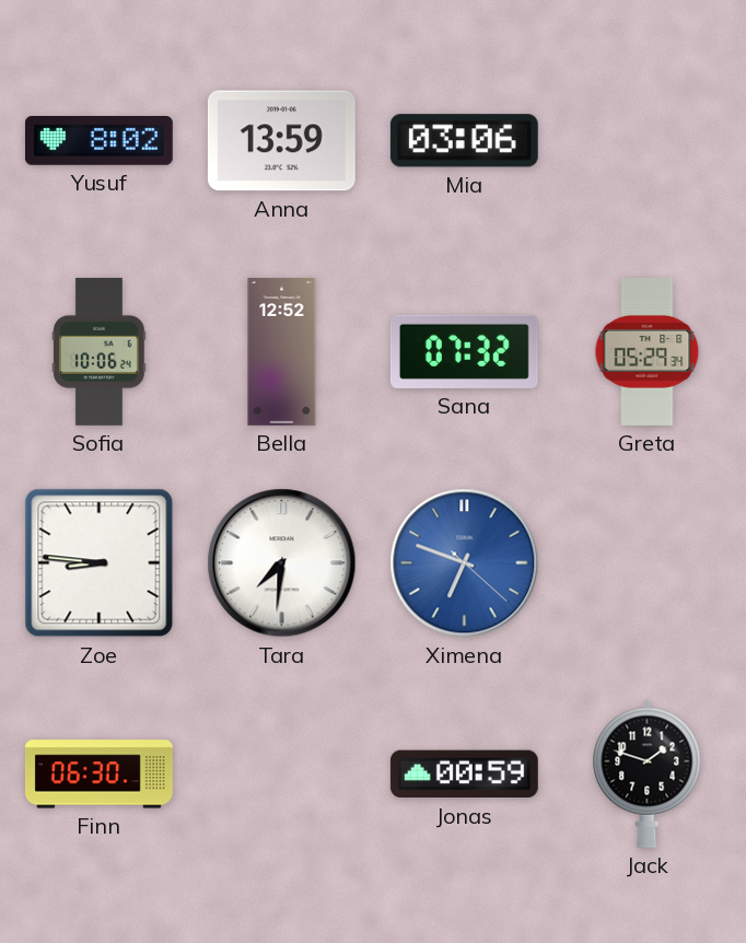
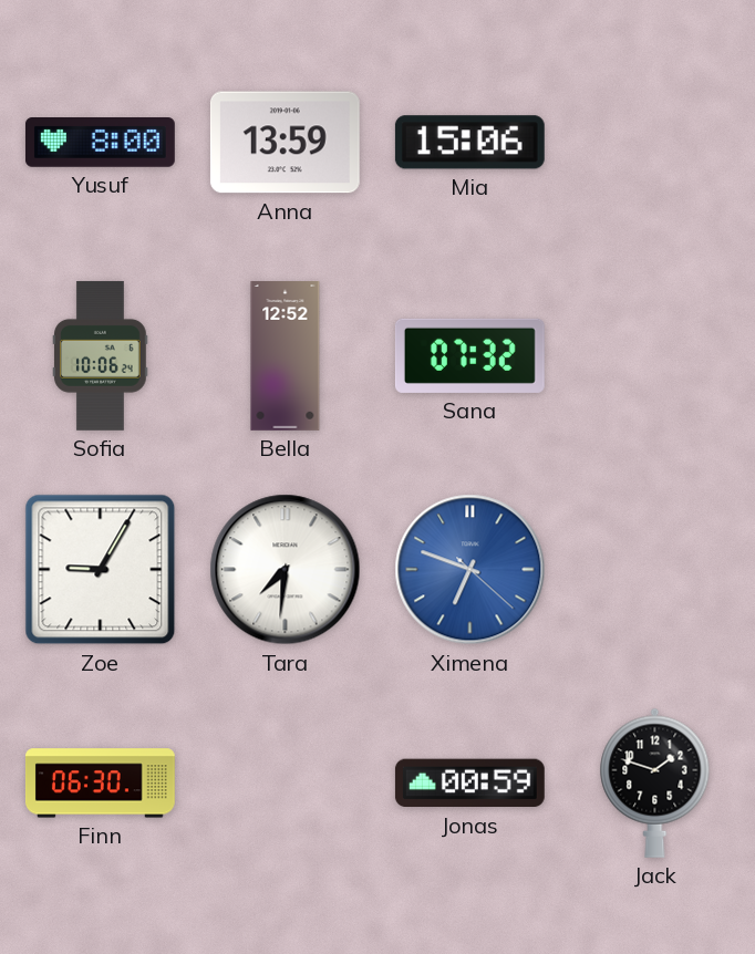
Yusuf: 8:02 -> 8:00 (100, 143)
Mia: 03:06 -> 15:06 (469, 143)
Greta: 05:29 -> none (648, 351)
Zoe: 8:46 -> 9:05 (101, 570)
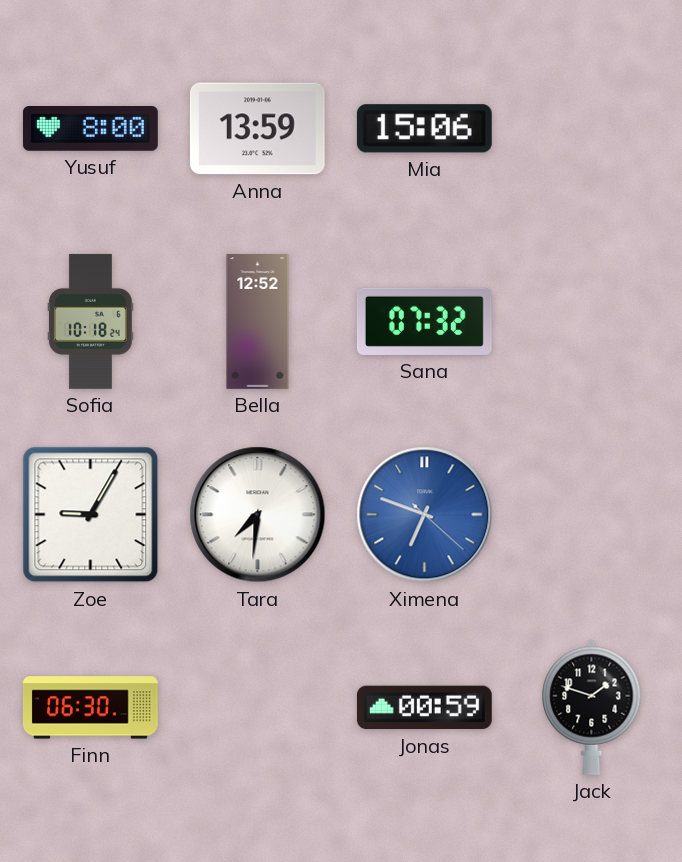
Sofia: 10:06 -> 10:18 (91, 321)
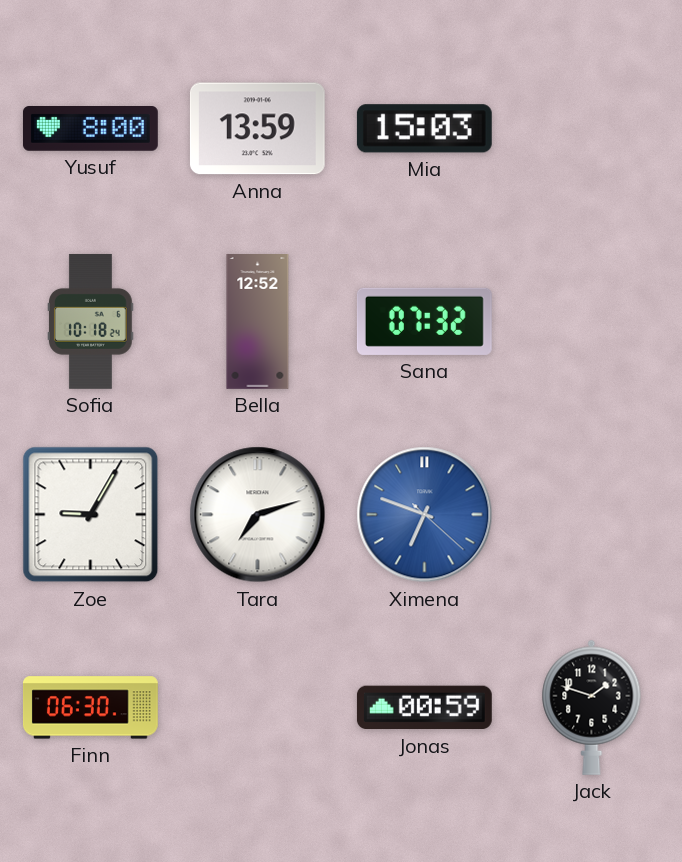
Mia: 15:06 -> 15:03 (424, 129)
Tara: 7:31 -> 7:12 (258, 515)
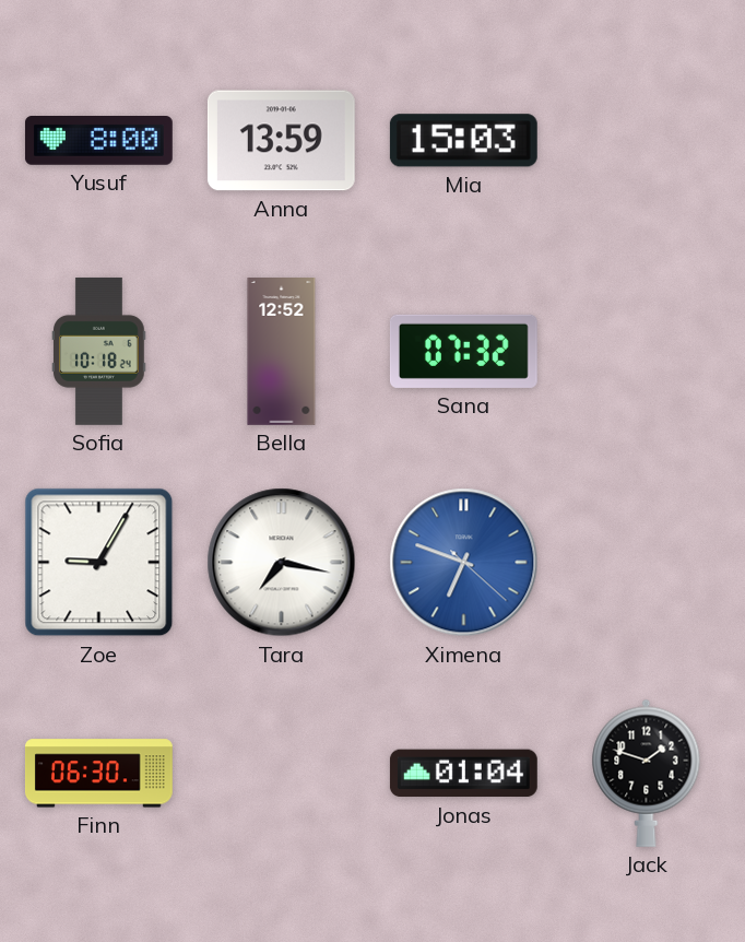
Tara: 7:12 -> 7:17 (282, 563)
Jonas: 00:59 -> 01:04 (463, 774)
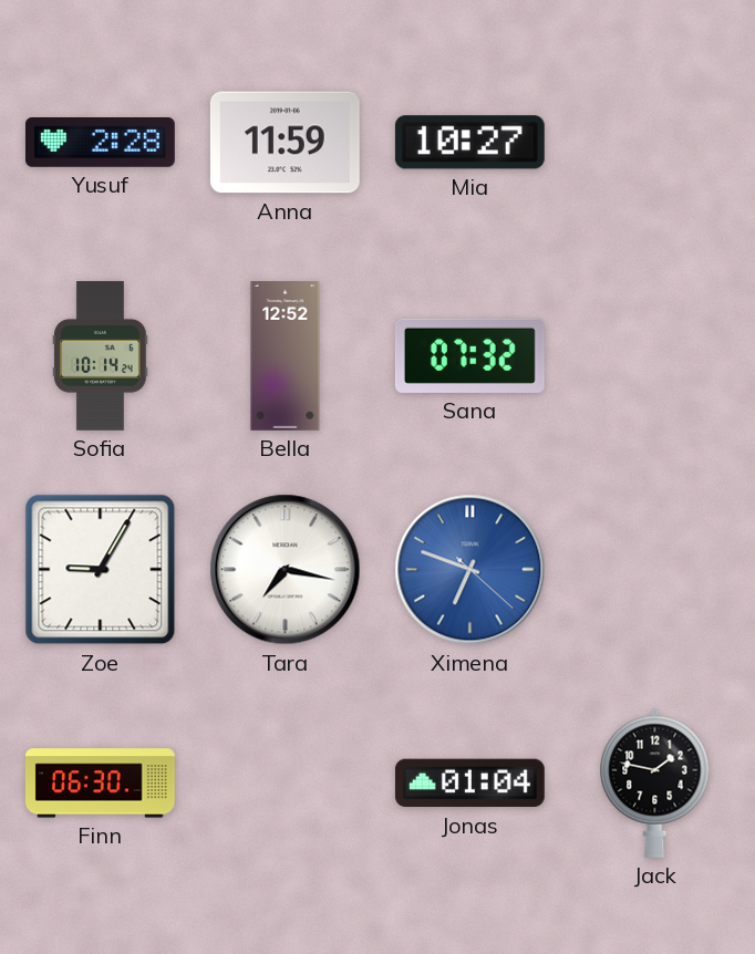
Yusuf: 8:00 -> 2:28 (100, 143)
Anna: 13:59 -> 11:59 (285, 143)
Mia: 15:03 -> 10:27 (469, 143)
Sofia: 10:18 -> 10:14 (101, 355)
Jack: 1:48 -> 1:47 (655, 782)
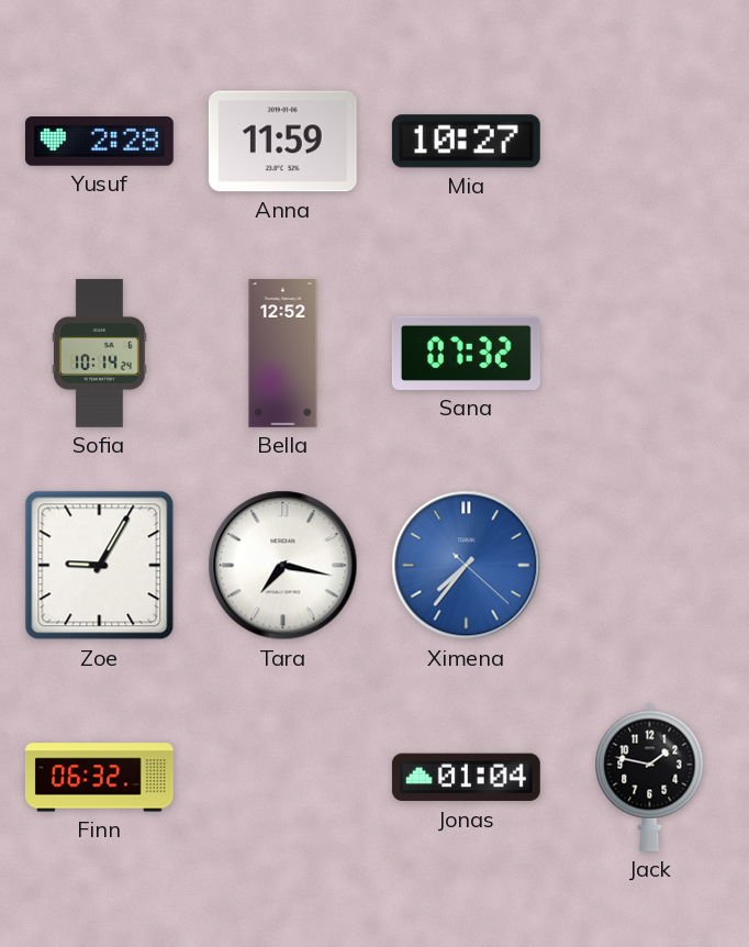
Ximena: 6:48 -> 7:36 (467, 566)
Finn: 06:30 -> 06:32 (99, 778)
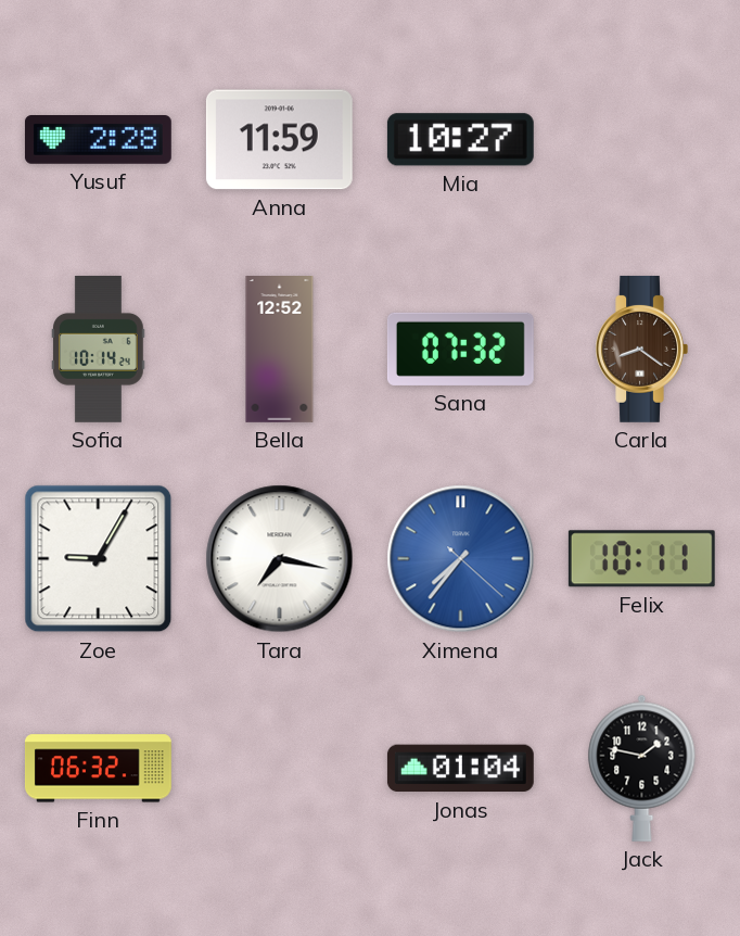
Carla: none -> 8:21 (641, 349)
Felix: none -> 10:11 (641, 559)
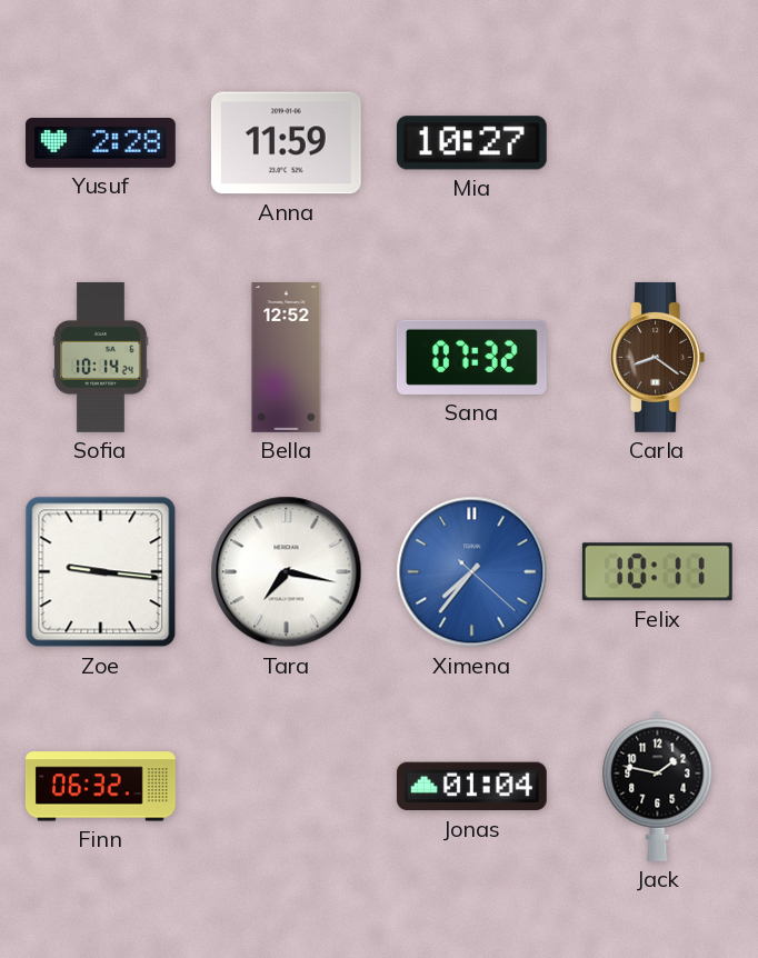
Zoe: 9:05 -> 9:16 (101, 572)
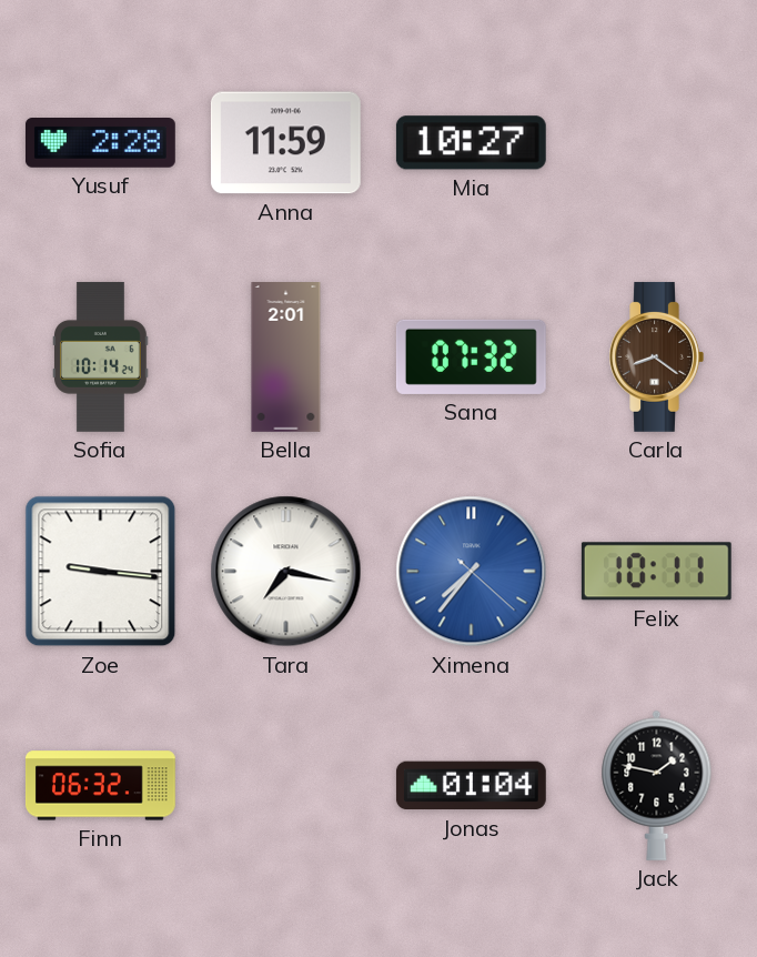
Bella: 12:52 -> 2:01 (286, 357)
